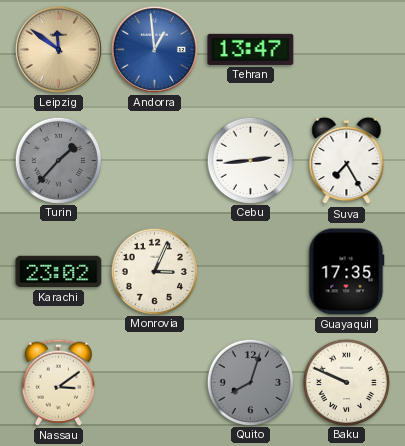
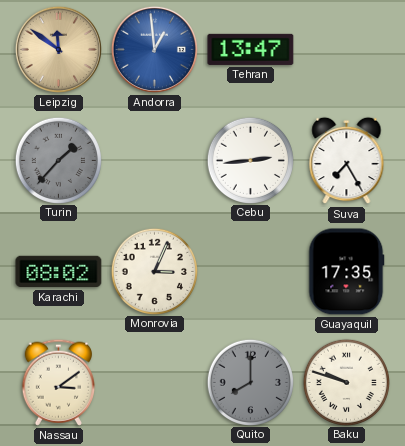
Karachi: 23:02 -> 08:02 (59, 272)
Quito: 8:03 -> 8:00 (250, 382)
Baku: 9:49 -> 9:48 (346, 382)
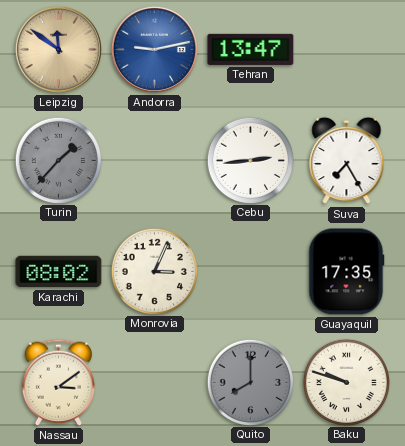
Andorra: 12:59 -> 9:13 (154, 49)
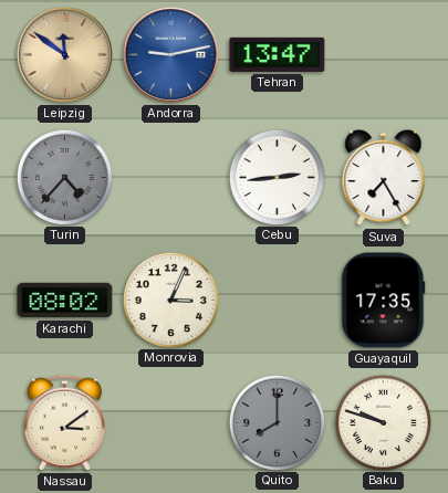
Turin: 1:37 -> 4:37 (64, 177)
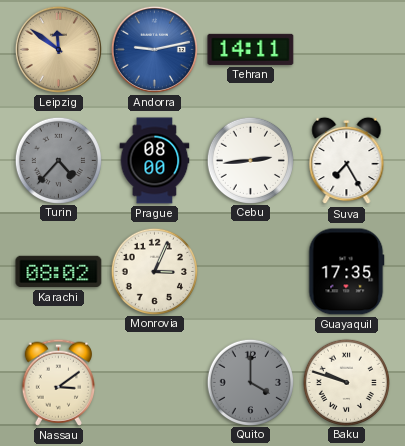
Tehran: 13:47 -> 14:11 (251, 49)
Prague: none -> 08:00 (155, 161)
Quito: 8:00 -> 4:00 (250, 382)
